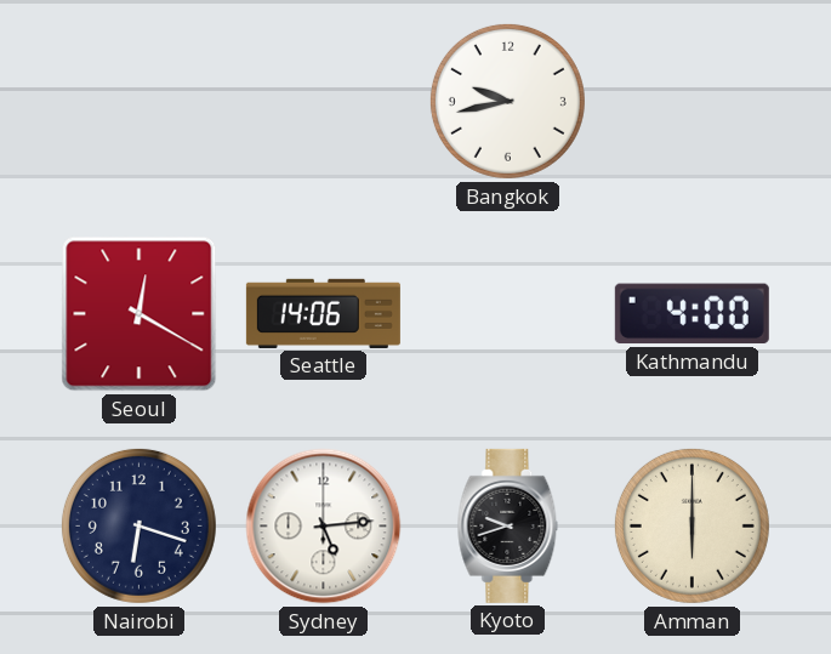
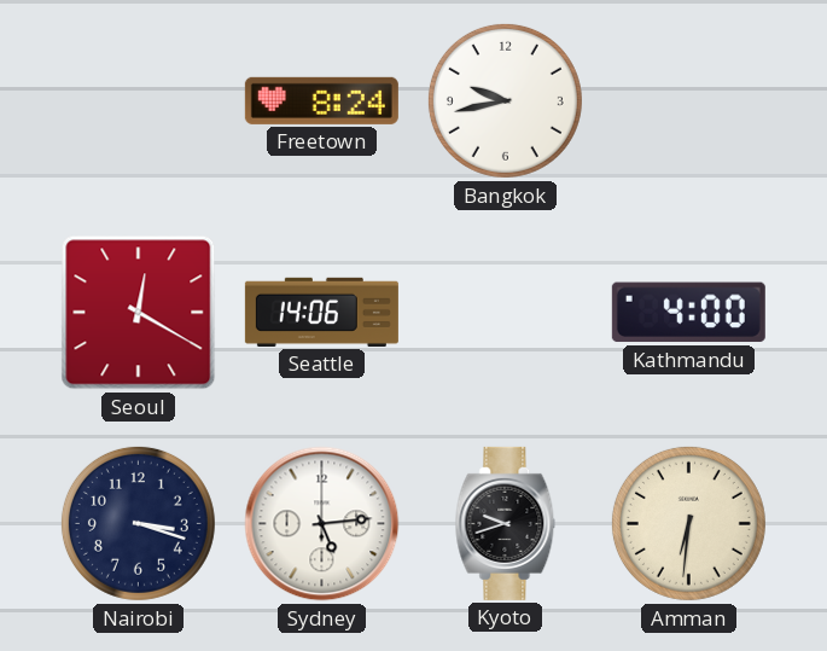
Freetown: none -> 8:24 (321, 100)
Nairobi: 6:18 -> 3:18 (138, 523)
Amman: 6:00 -> 6:31 (688, 523)
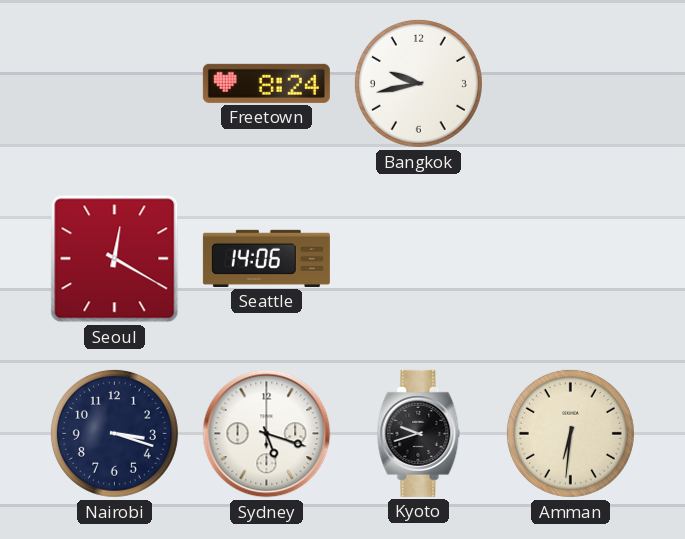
Kathmandu: 4:00 -> none (688, 313)
Sydney: 5:14 -> 5:18 (267, 434)
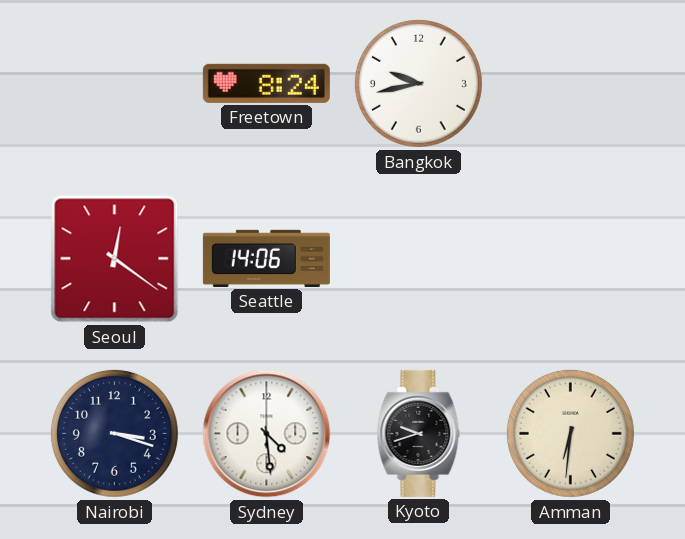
Seoul: 12:20 -> 12:21 (115, 259)
Sydney: 5:18 -> 4:29 (267, 434)
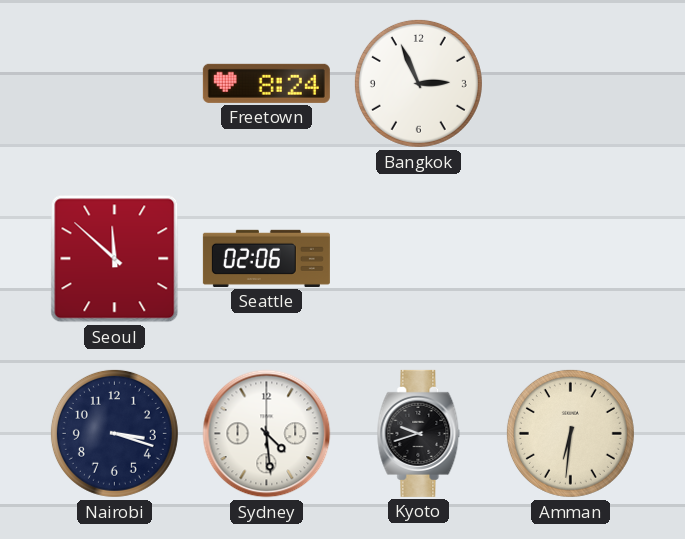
Bangkok: 9:43 -> 2:56 (418, 83)
Seoul: 12:21 -> 11:52 (115, 259)
Seattle: 14:06 -> 02:06 (266, 258)
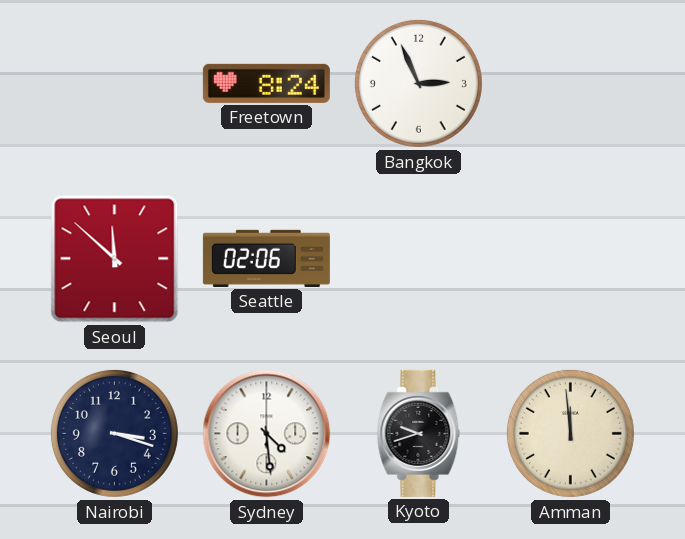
Amman: 6:31 -> 11:59 (570, 433)
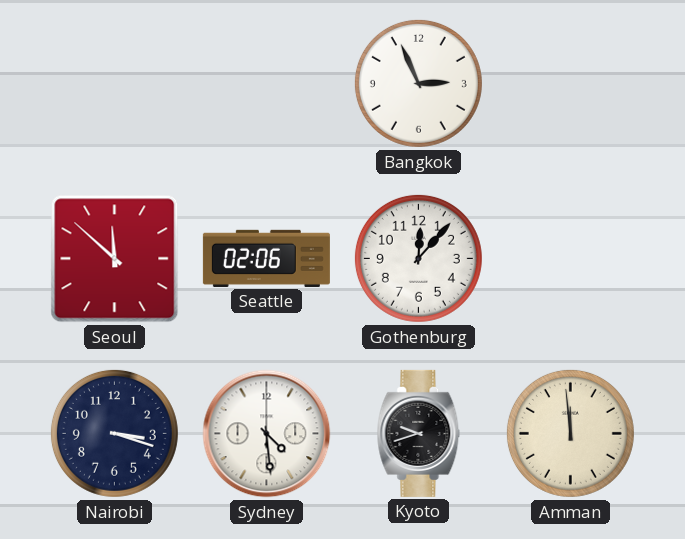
Freetown: 8:24 -> none (266, 83)
Gothenburg: none -> 12:07 (418, 258)
